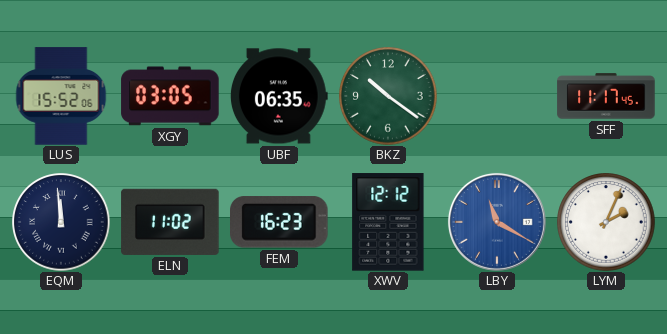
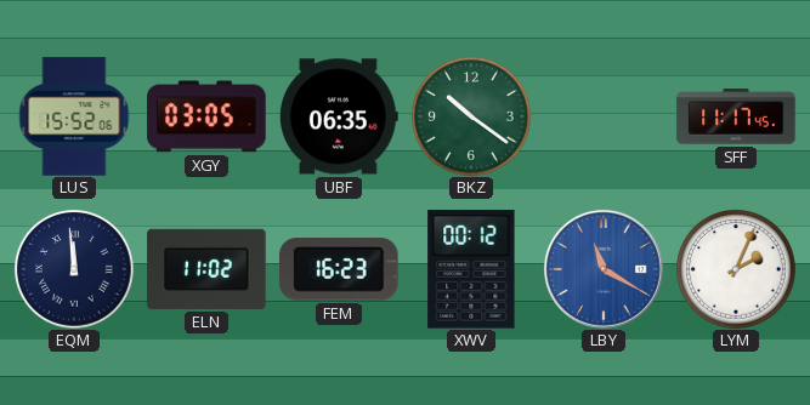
XWV: 12:12 -> 00:12 (471, 269)
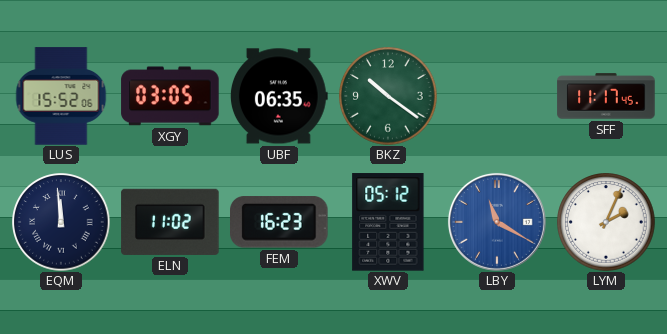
XWV: 00:12 -> 05:12 (388, 222)
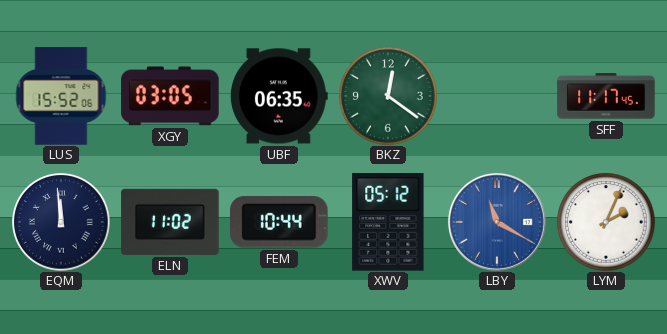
BKZ: 10:21 -> 12:21 (388, 96)
FEM: 16:23 -> 10:44 (280, 222)
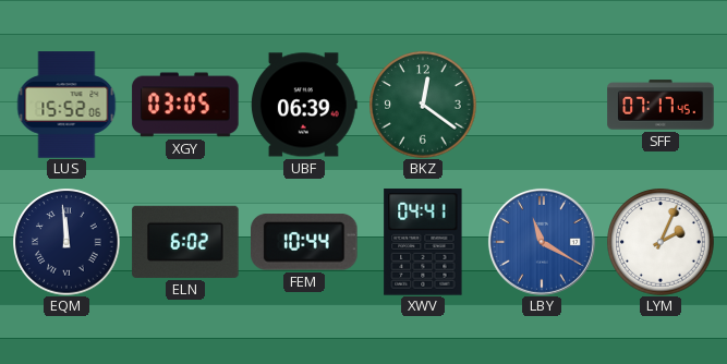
UBF: 06:35 -> 06:39 (304, 105)
SFF: 11:17 -> 07:17 (661, 105)
ELN: 11:02 -> 6:02 (185, 242)
XWV: 05:12 -> 04:41 (423, 242)
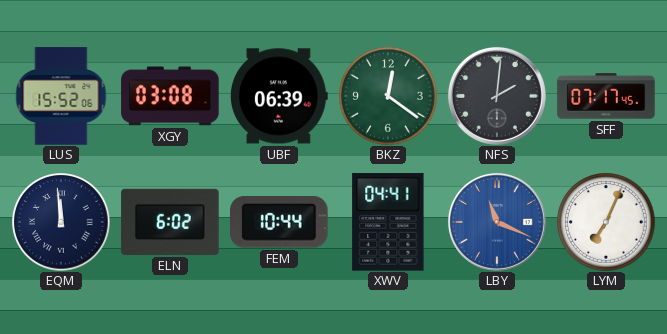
XGY: 03:05 -> 03:08 (170, 96)
NFS: none -> 2:01 (497, 96)
LBY: 11:20 -> 11:19 (497, 222)
LYM: 2:04 -> 7:04 (606, 222)
